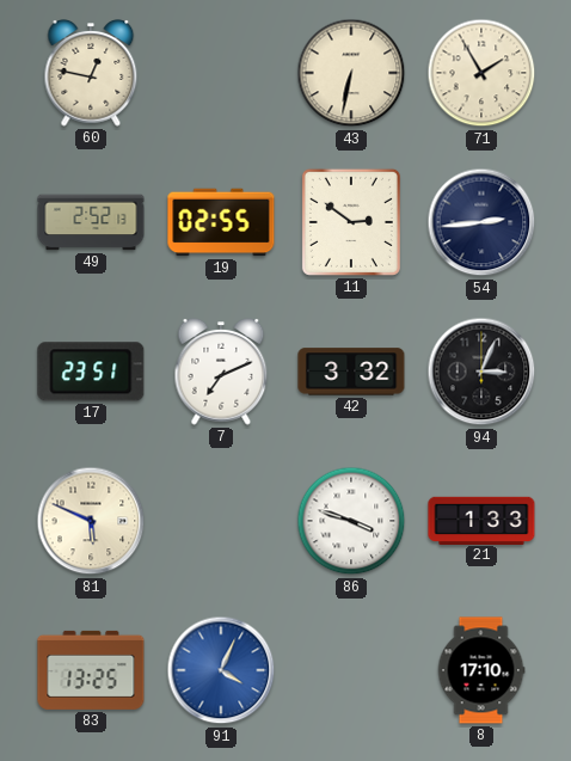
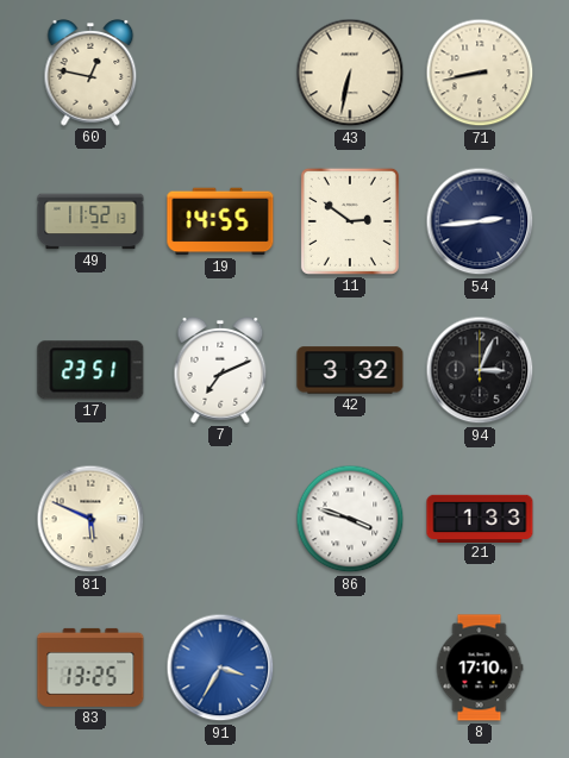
71: 1:55 -> 8:43 (480, 73)
49: 2:52 -> 11:52 (90, 221)
19: 02:55 -> 14:55 (220, 221)
91: 4:04 -> 3:35 (220, 668)
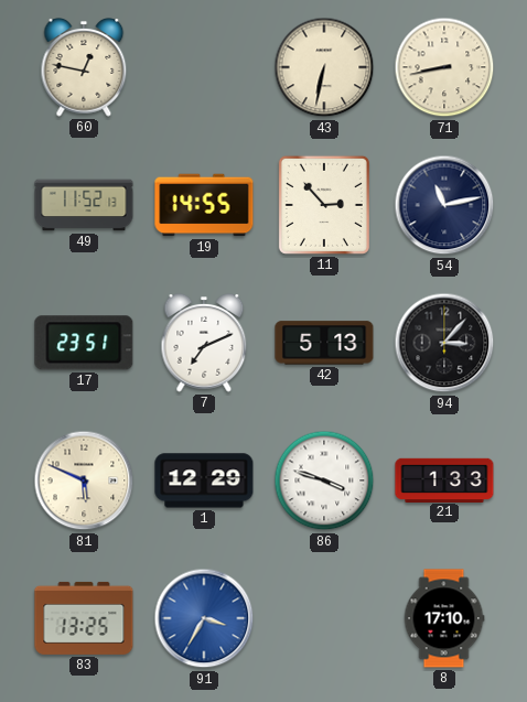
11: 2:51 -> 2:53 (324, 205)
54: 2:44 -> 11:13 (444, 205)
42: 3:32 -> 5:13 (324, 343)
94: 3:04 -> 3:07 (444, 343)
1: none -> 12:29 (204, 480)
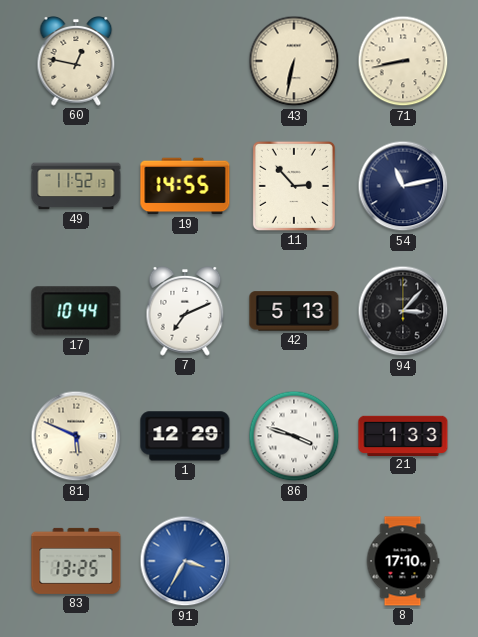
17: 23:51 -> 10:44 (76, 311)
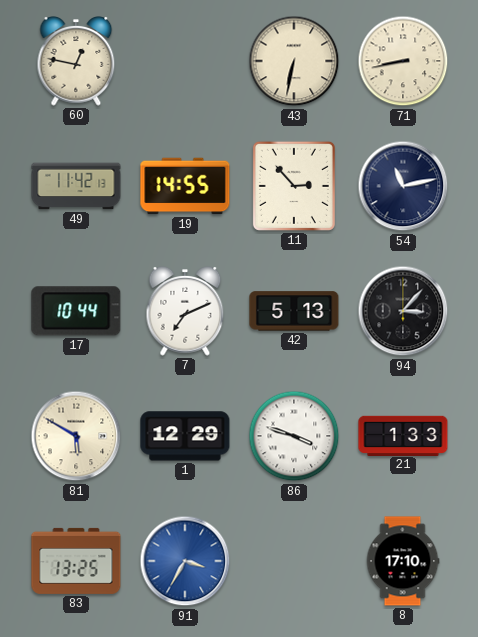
49: 11:52 -> 11:42 (76, 186)
81: 5:49 -> 5:50 (76, 436)
